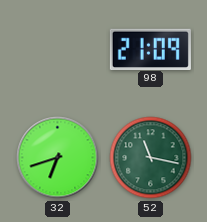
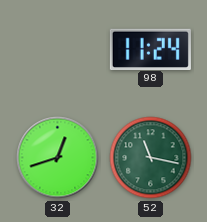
98: 21:09 -> 11:24 (150, 49)
32: 6:42 -> 12:42 (58, 158)
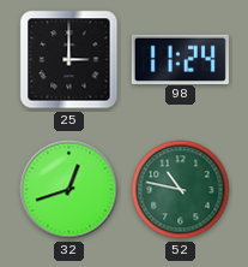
25: none -> 3:00 (69, 60)
52: 11:17 -> 10:47 (181, 190)
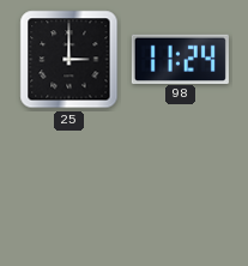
32: 12:42 -> none (69, 190)
52: 10:47 -> none (181, 190)
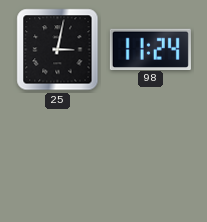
25: 3:00 -> 3:02 (58, 50)
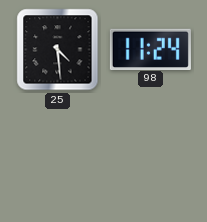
25: 3:02 -> 4:29 (58, 50)
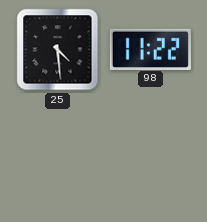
98: 11:24 -> 11:22 (150, 49)
